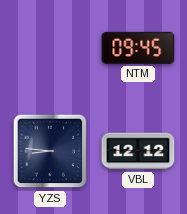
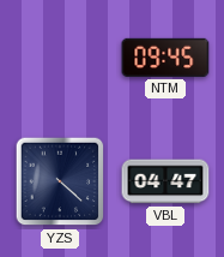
YZS: 8:46 -> 4:22 (60, 181)
VBL: 12:12 -> 04:47 (165, 181)
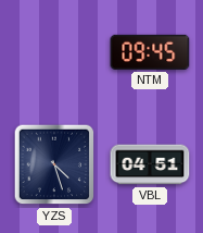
YZS: 4:22 -> 4:27 (54, 164)
VBL: 04:47 -> 04:51 (150, 164)
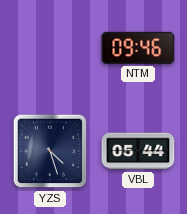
NTM: 09:45 -> 09:46 (138, 48)
VBL: 04:51 -> 05:44 (138, 151)
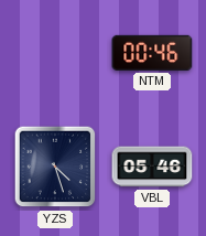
NTM: 09:46 -> 00:46 (152, 53)
VBL: 05:44 -> 05:46 (152, 167)
